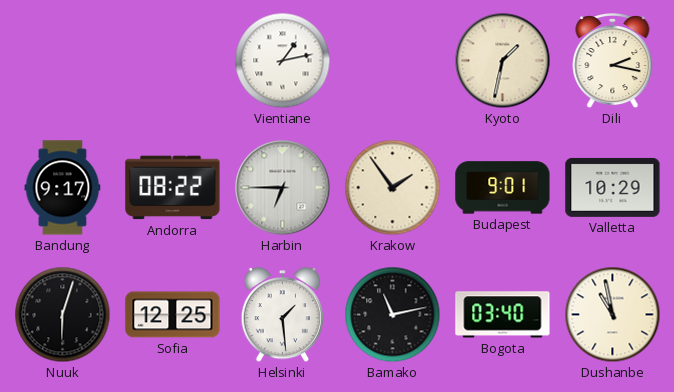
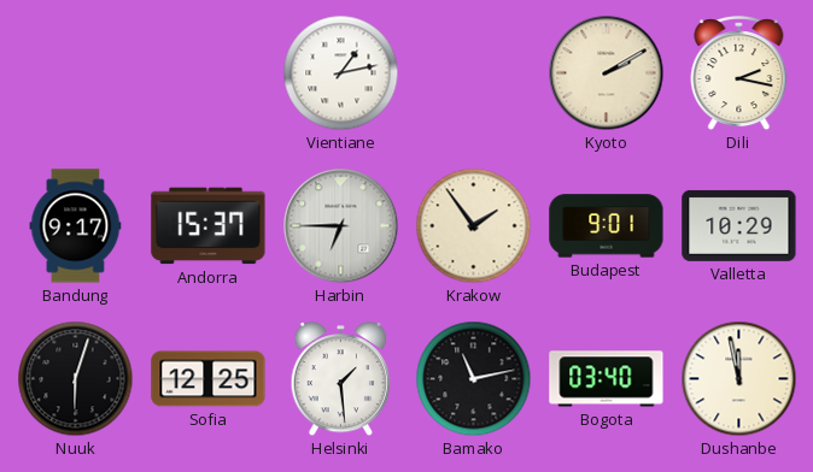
Kyoto: 1:32 -> 2:10 (607, 73)
Andorra: 08:22 -> 15:37 (209, 226)
Dushanbe: 10:58 -> 11:58 (739, 379)
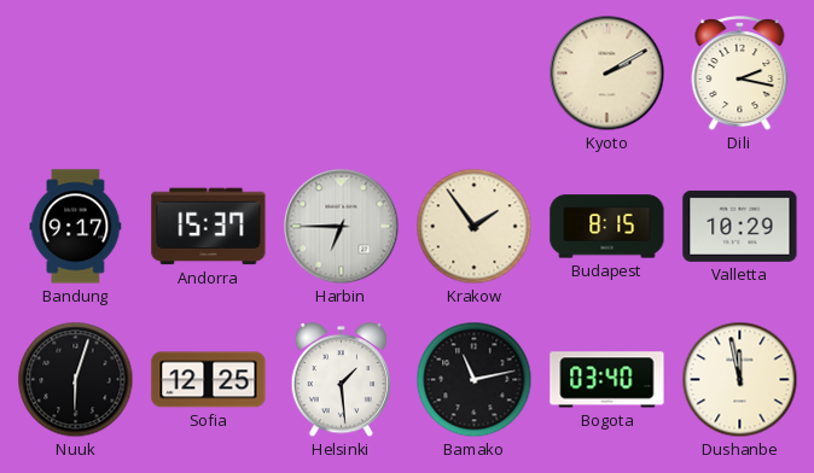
Vientiane: 1:13 -> none (341, 73)
Budapest: 9:01 -> 8:15 (607, 227)
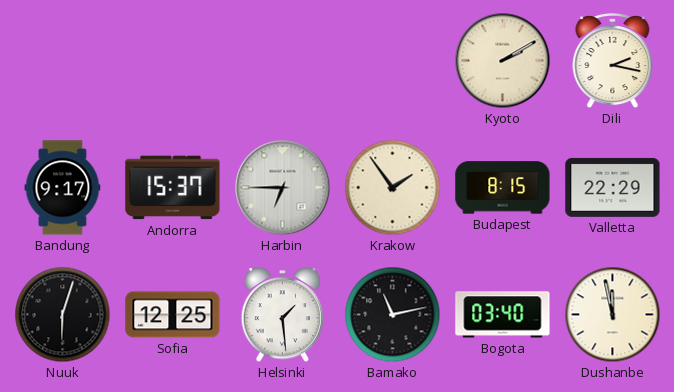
Valletta: 10:29 -> 22:29 (613, 187)
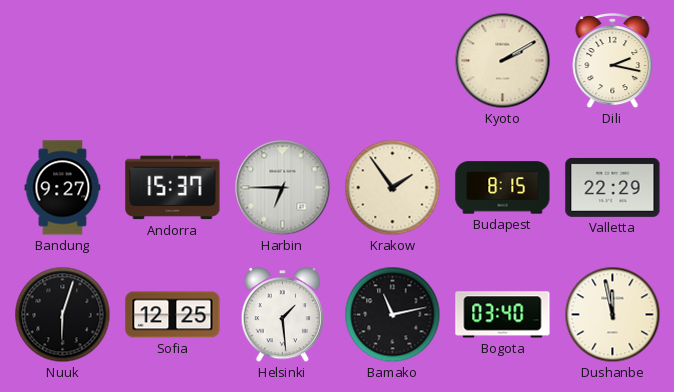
Bandung: 9:17 -> 9:27 (63, 188)
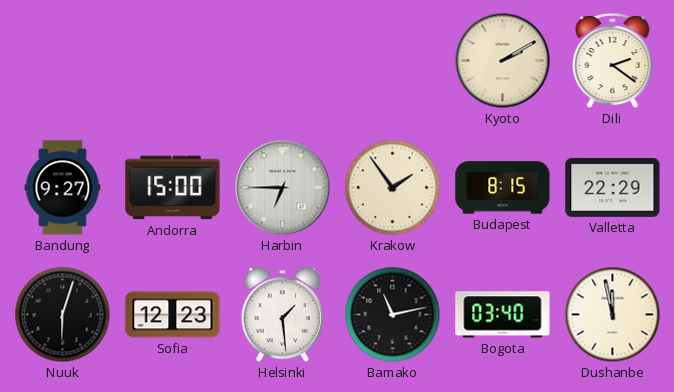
Dili: 2:17 -> 2:21 (613, 62)
Andorra: 15:37 -> 15:00 (173, 188)
Sofia: 12:25 -> 12:23 (173, 315)
